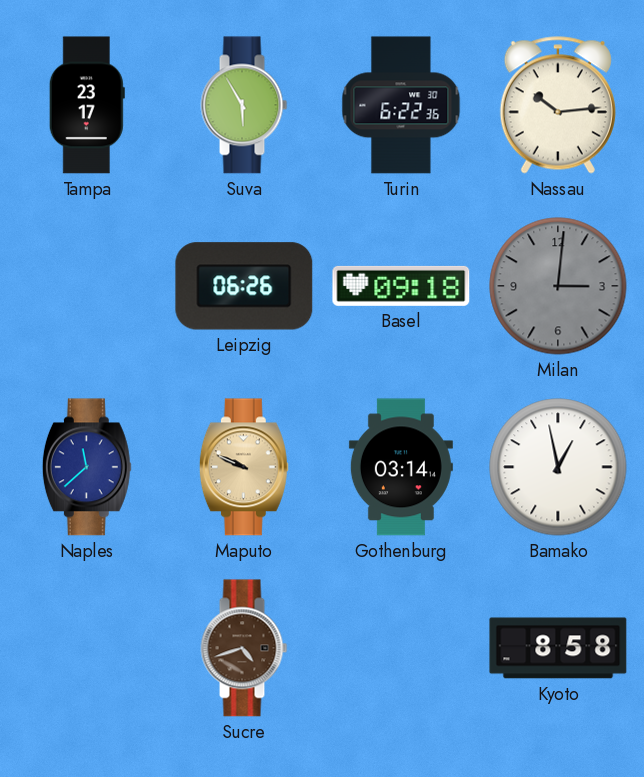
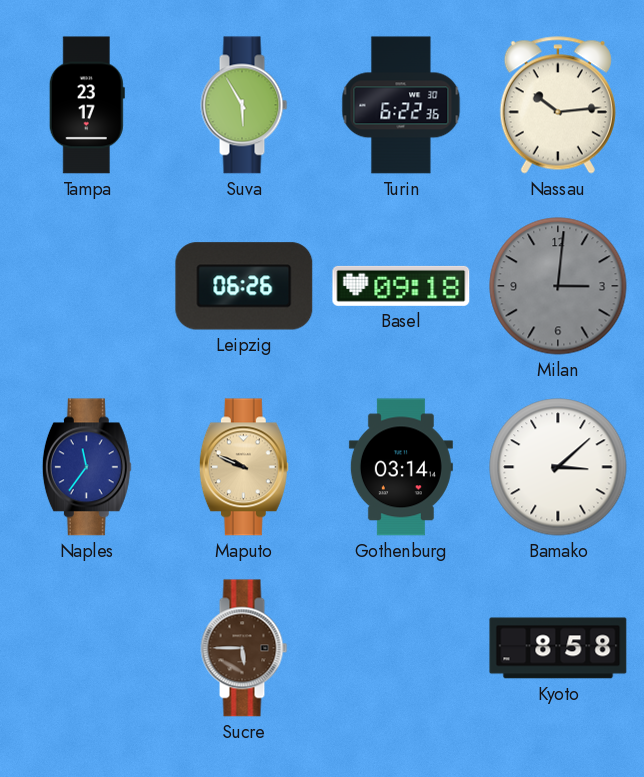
Naples: 11:38 -> 11:36 (87, 467)
Bamako: 12:58 -> 3:08 (558, 467)
Sucre: 4:42 -> 5:45 (244, 648)
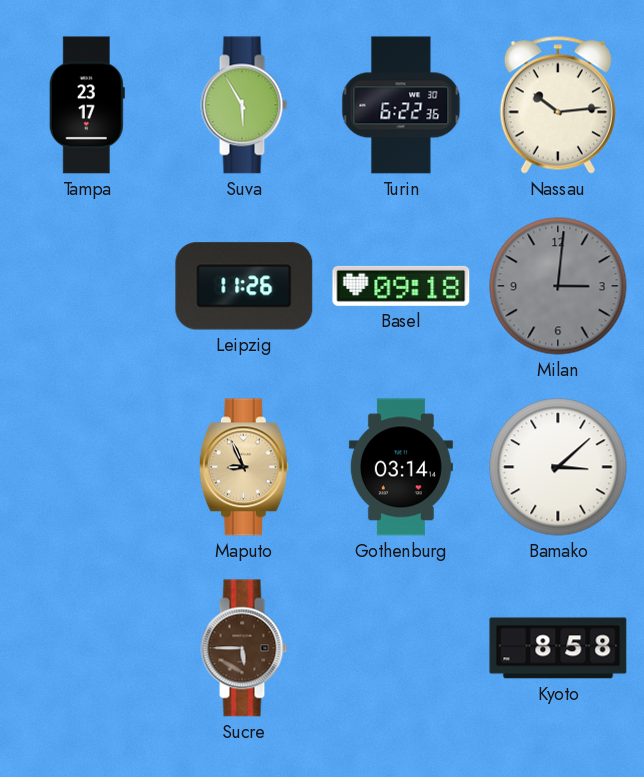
Leipzig: 06:26 -> 11:26 (244, 286)
Naples: 11:36 -> none (87, 467)
Maputo: 9:49 -> 8:56 (244, 467)
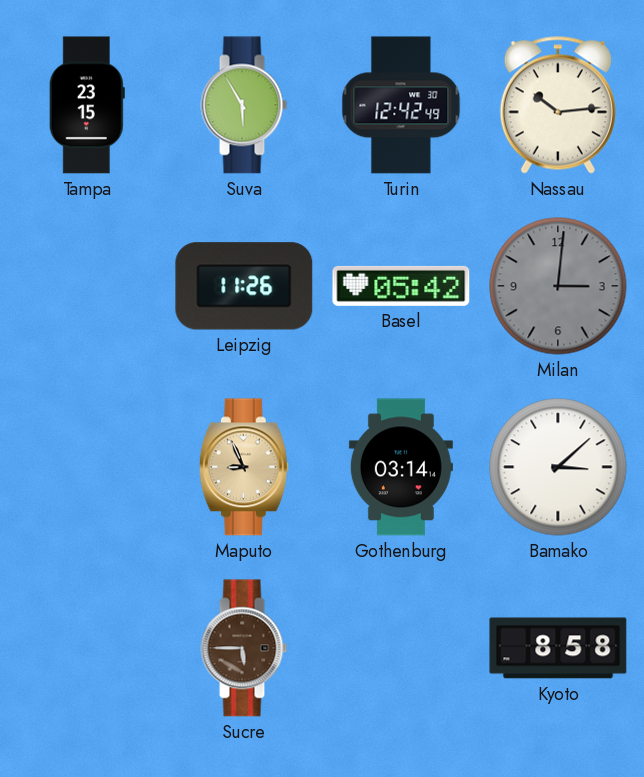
Tampa: 23:17 -> 23:15 (87, 105)
Turin: 6:22 -> 12:42 (401, 105)
Basel: 09:18 -> 05:42 (401, 286)
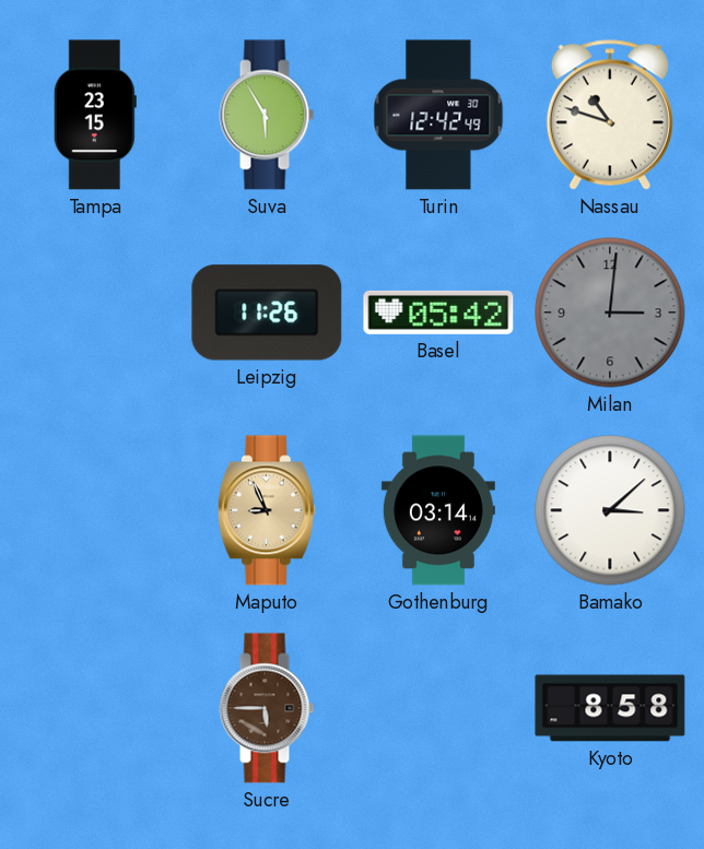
Nassau: 10:14 -> 10:48 (610, 115)
